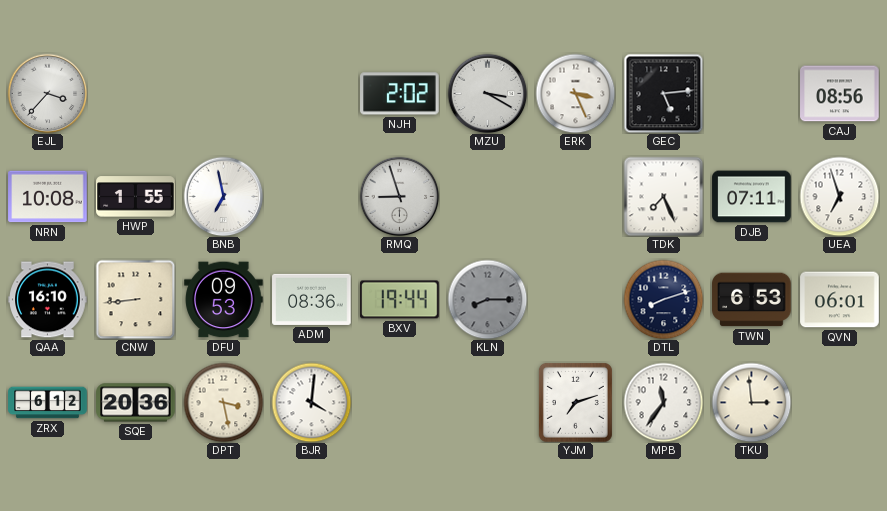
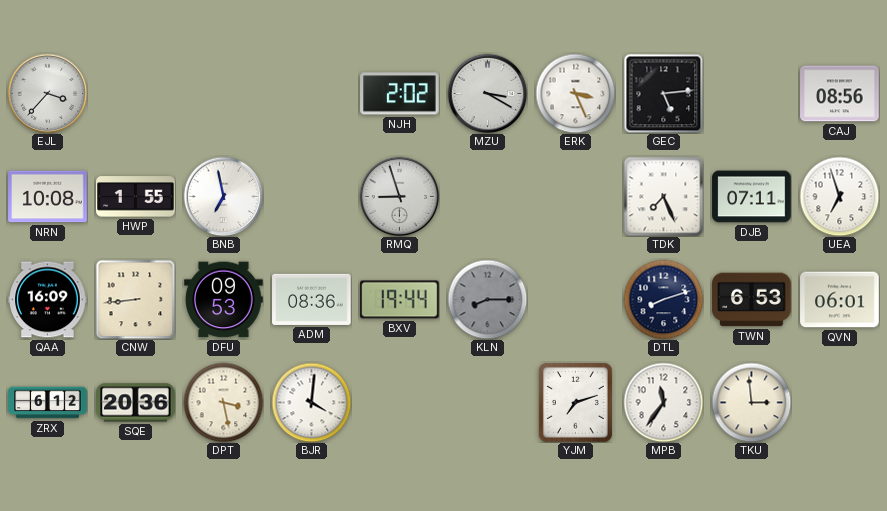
QAA: 16:10 -> 16:09 (48, 300)
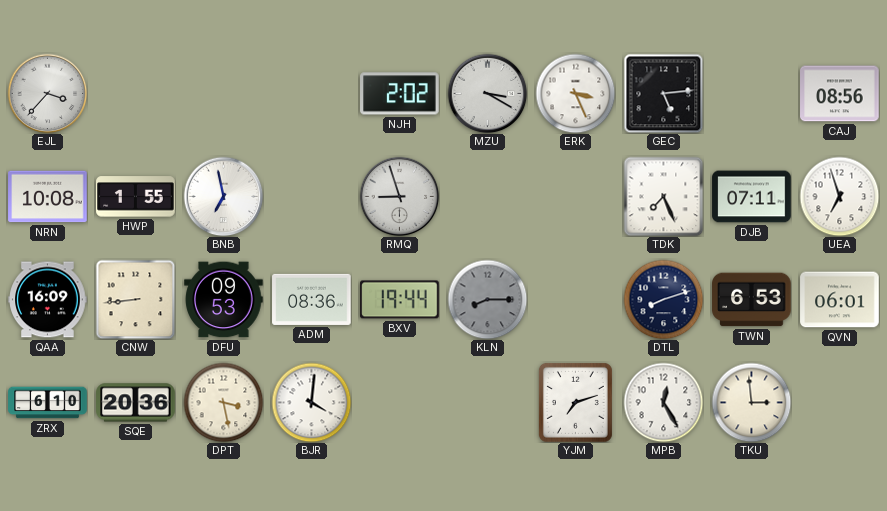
ZRX: 6:12 -> 6:10 (48, 403)
MPB: 11:36 -> 12:25 (663, 402)
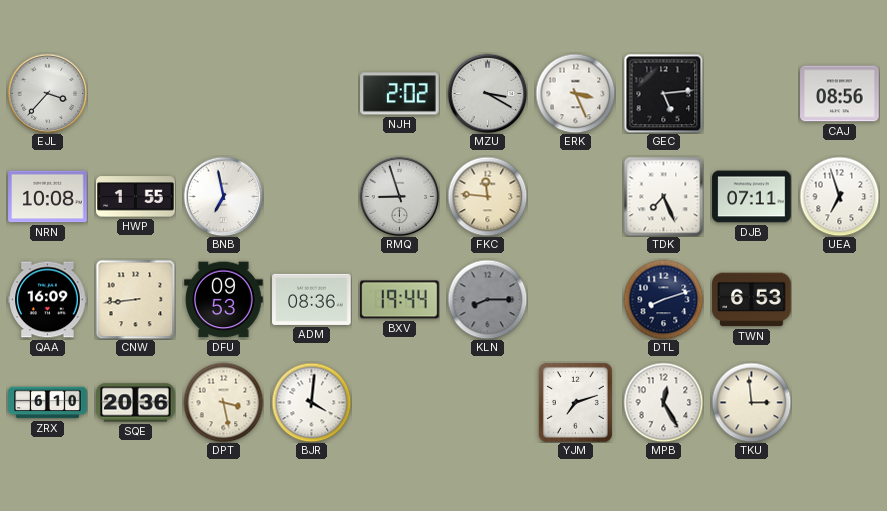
FKC: none -> 11:46 (487, 196)
QVN: 06:01 -> none (840, 300)
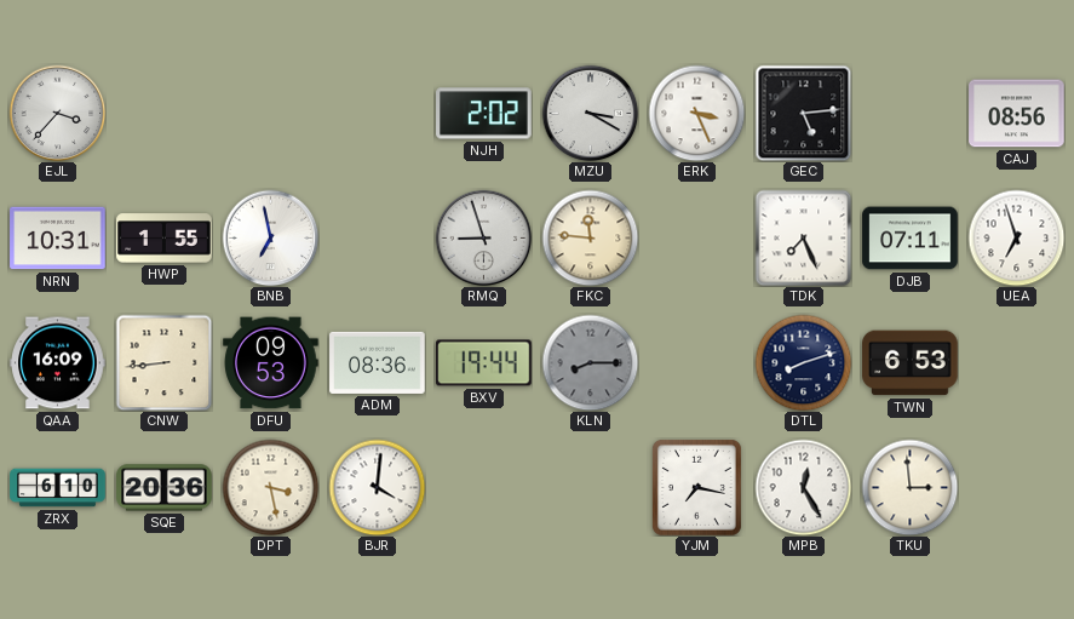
NRN: 10:08 -> 10:31 (58, 239)
YJM: 7:12 -> 7:17 (696, 487)
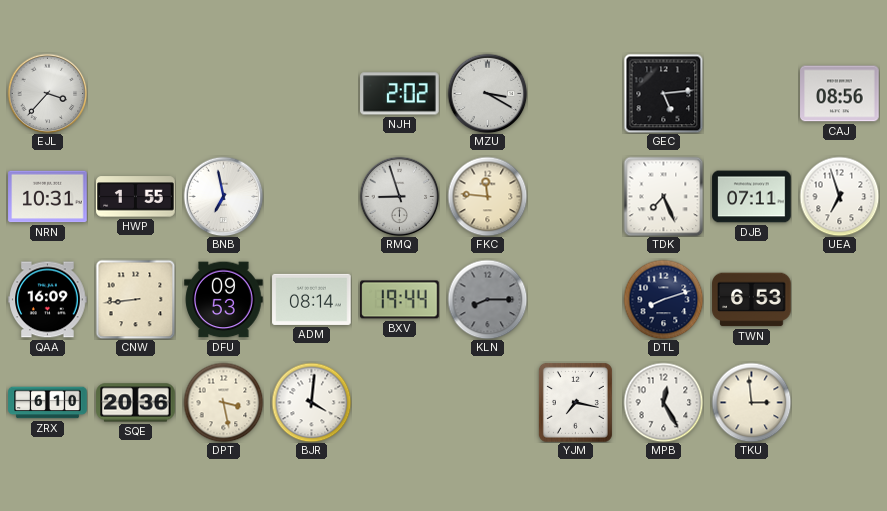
ERK: 3:26 -> none (696, 113)
ADM: 08:36 -> 08:14 (312, 299)
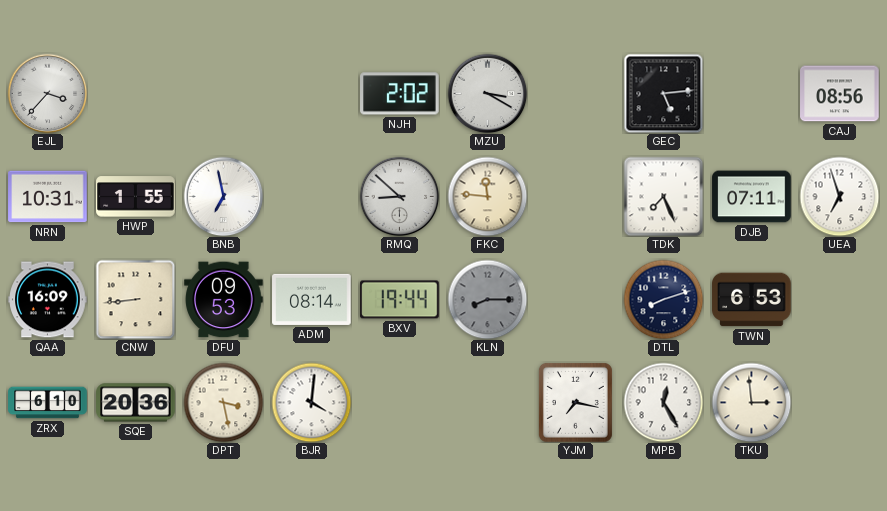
RMQ: 8:57 -> 8:52 (399, 196)
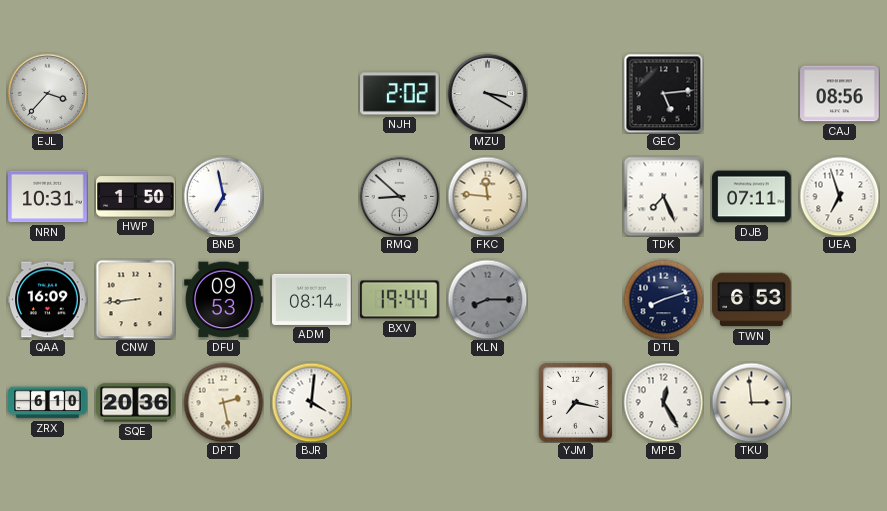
HWP: 1:55 -> 1:50 (136, 197)
DPT: 3:28 -> 2:28 (223, 402)
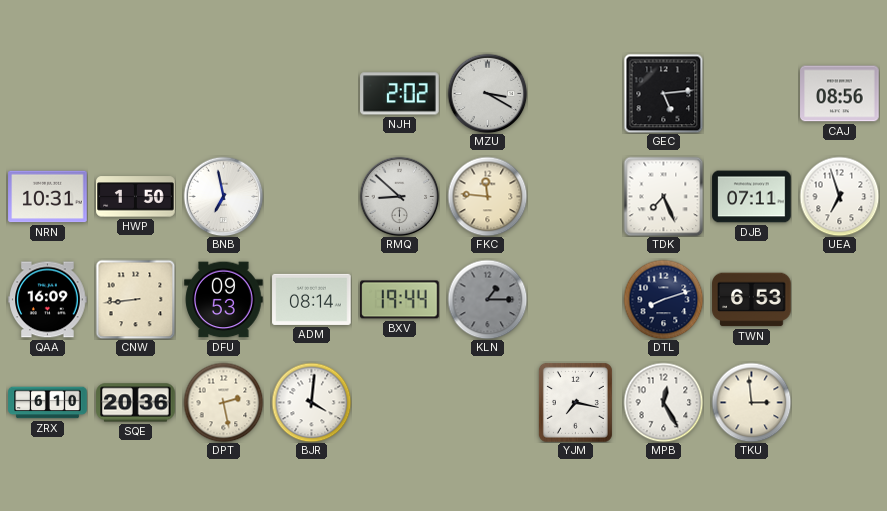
EJL: 3:37 -> none (47, 93)
KLN: 8:15 -> 1:15 (487, 299)
